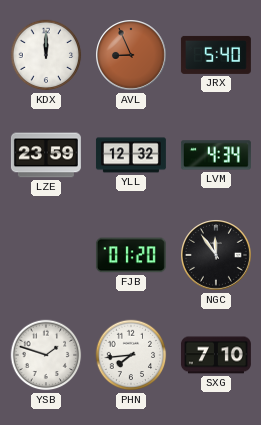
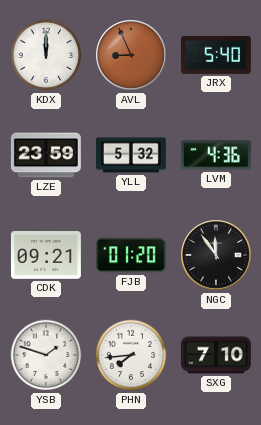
YLL: 12:32 -> 5:32 (131, 155)
LVM: 4:34 -> 4:36 (216, 155)
CDK: none -> 09:21 (46, 255)
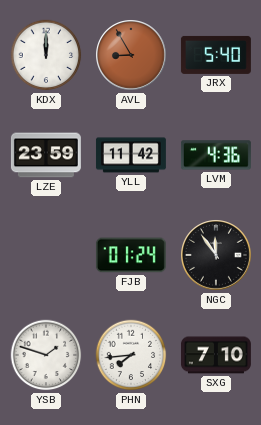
AVL: 8:56 -> 8:55 (132, 56)
YLL: 5:32 -> 11:42 (131, 155)
CDK: 09:21 -> none (46, 255)
FJB: 01:20 -> 01:24 (131, 255)
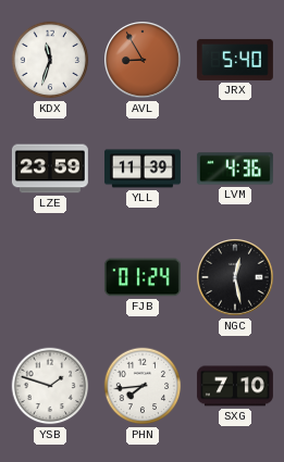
KDX: 12:00 -> 11:33 (50, 60)
YLL: 11:42 -> 11:39 (143, 168)
NGC: 11:54 -> 12:28 (236, 278)
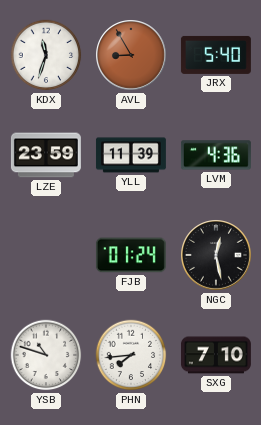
YSB: 1:48 -> 10:48 (46, 355)
